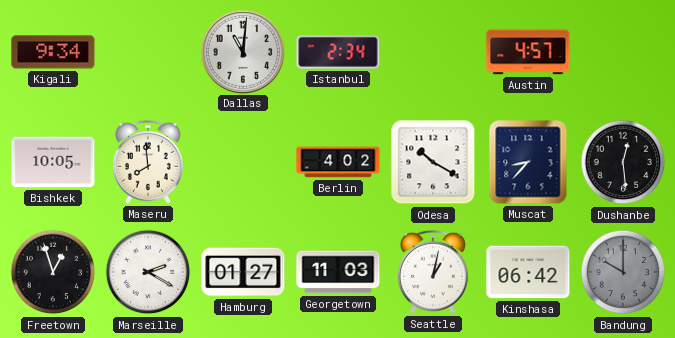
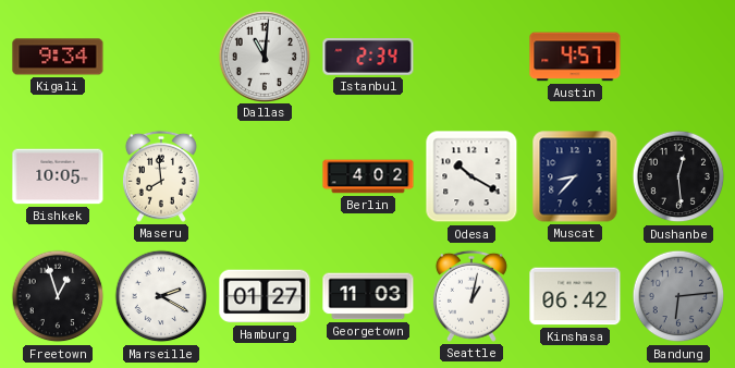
Bandung: 10:00 -> 6:14 (678, 296)
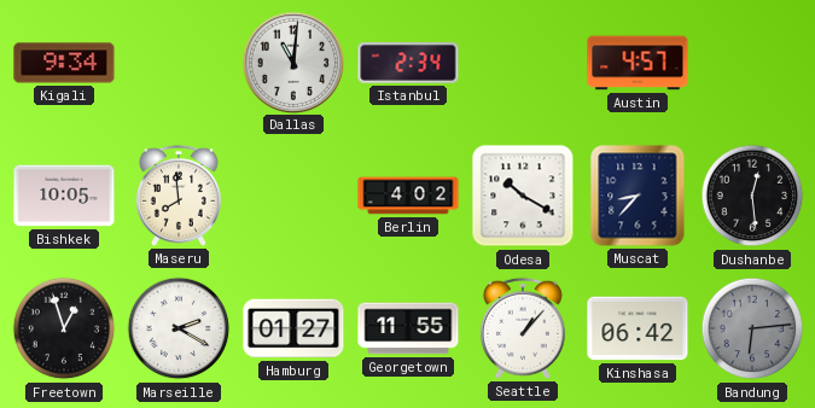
Georgetown: 11:03 -> 11:55 (408, 328)
Seattle: 1:02 -> 1:07 (523, 328)
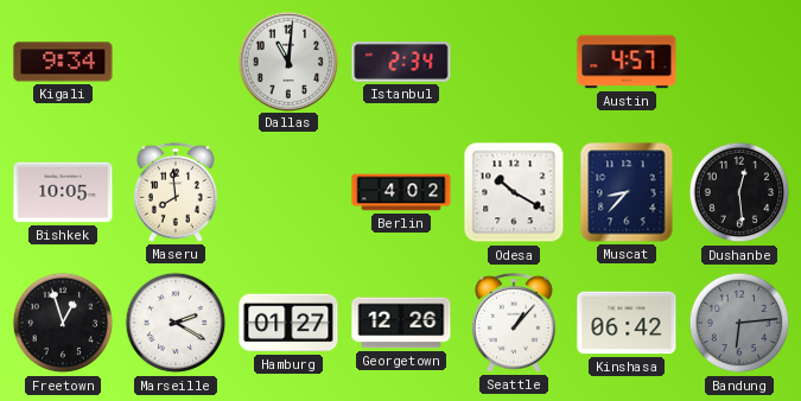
Georgetown: 11:55 -> 12:26 (401, 323)
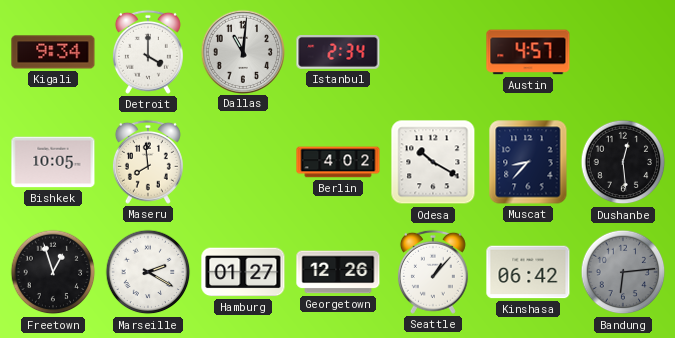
Detroit: none -> 4:00 (148, 52)
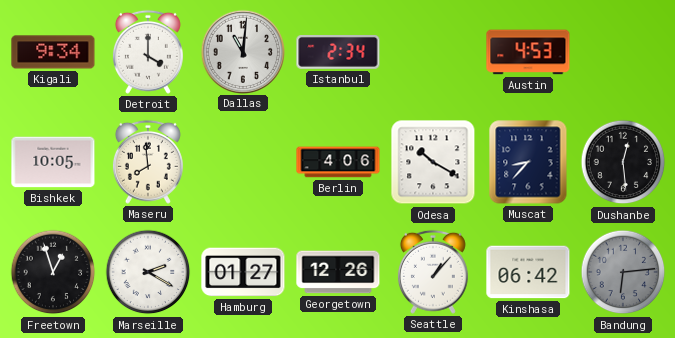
Austin: 4:57 -> 4:53 (528, 52)
Berlin: 4:02 -> 4:06 (338, 162)
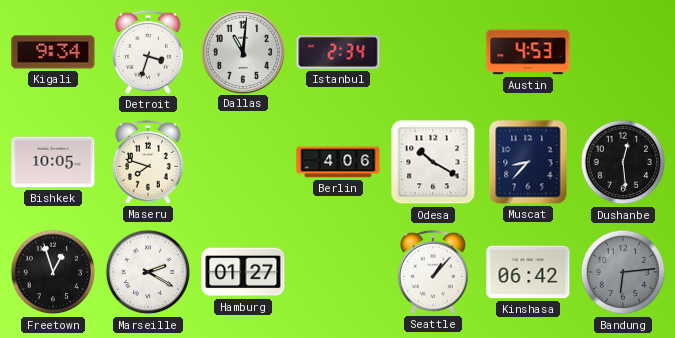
Detroit: 4:00 -> 3:33 (148, 52)
Maseru: 7:59 -> 7:48 (148, 162)
Georgetown: 12:26 -> none (338, 272)
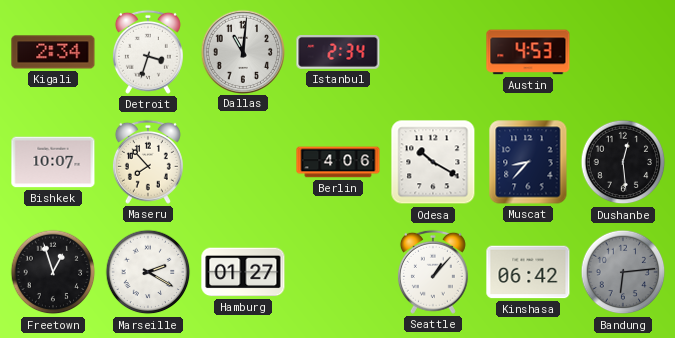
Kigali: 9:34 -> 2:34 (53, 52)
Bishkek: 10:05 -> 10:07 (53, 162)
Maseru: 7:48 -> 7:53 (148, 162)
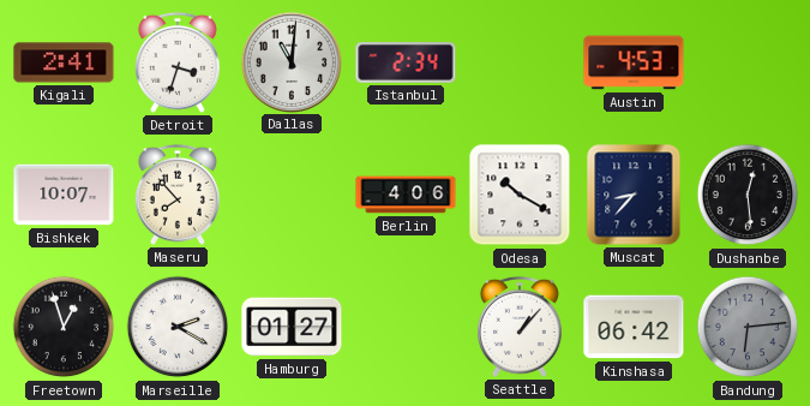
Kigali: 2:34 -> 2:41 (64, 62)
